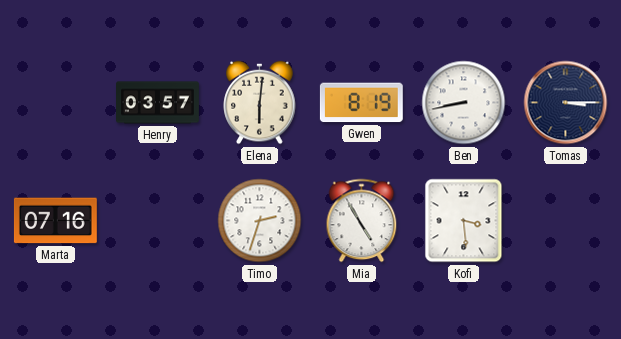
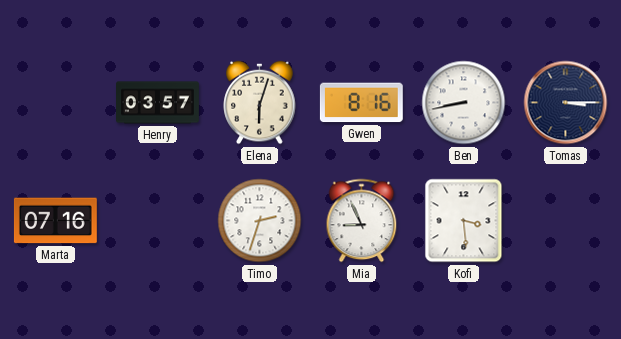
Elena: 6:01 -> 6:03 (260, 103)
Gwen: 8:19 -> 8:16 (361, 103)
Mia: 4:55 -> 8:56 (362, 221)
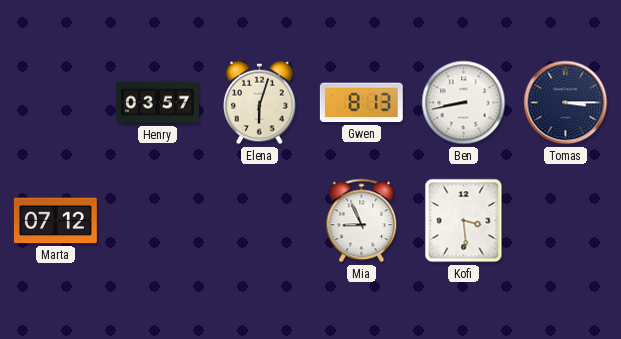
Gwen: 8:16 -> 8:13 (361, 103)
Marta: 07:16 -> 07:12 (55, 221)
Timo: 2:33 -> none (260, 221)
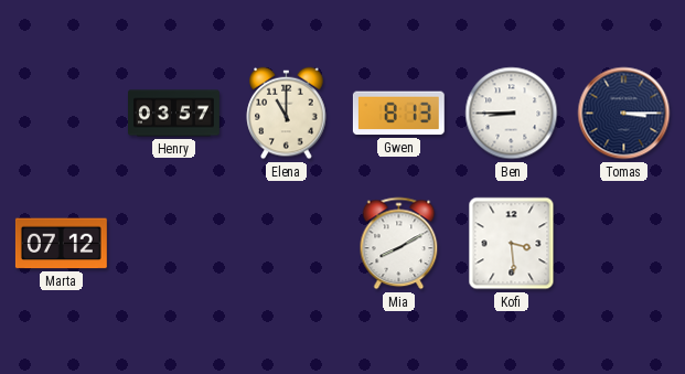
Elena: 6:03 -> 11:00 (287, 114)
Ben: 8:43 -> 8:45 (512, 114)
Mia: 8:56 -> 8:10 (399, 244)
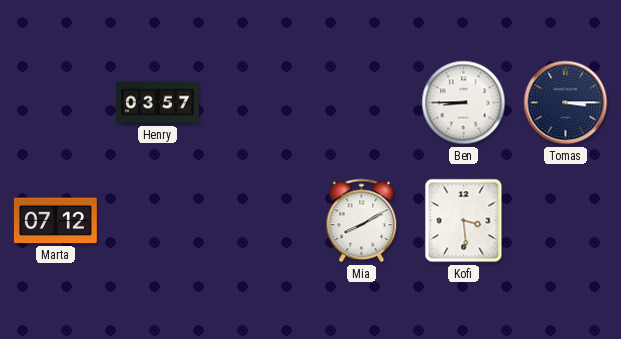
Elena: 11:00 -> none (287, 114)
Gwen: 8:13 -> none (398, 114)
